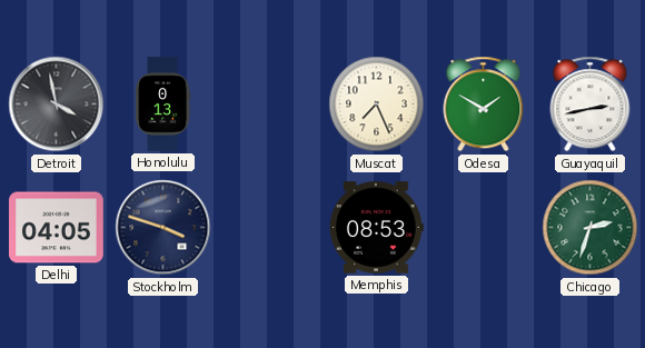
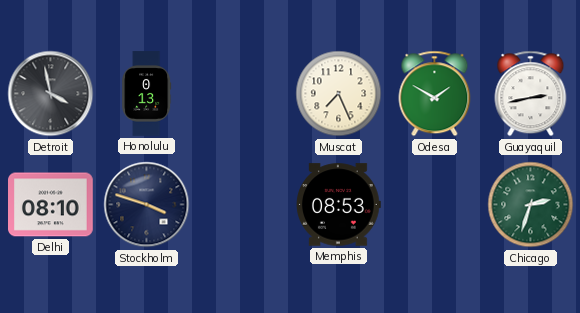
Delhi: 04:05 -> 08:10 (51, 205)
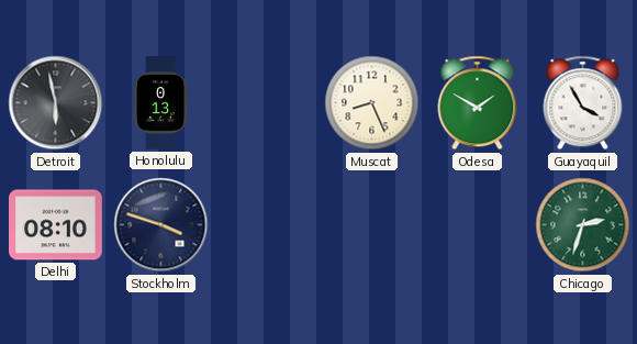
Detroit: 3:58 -> 5:58 (56, 103)
Muscat: 7:26 -> 8:26 (372, 103)
Guayaquil: 2:43 -> 3:55 (583, 103)
Memphis: 08:53 -> none (339, 205)
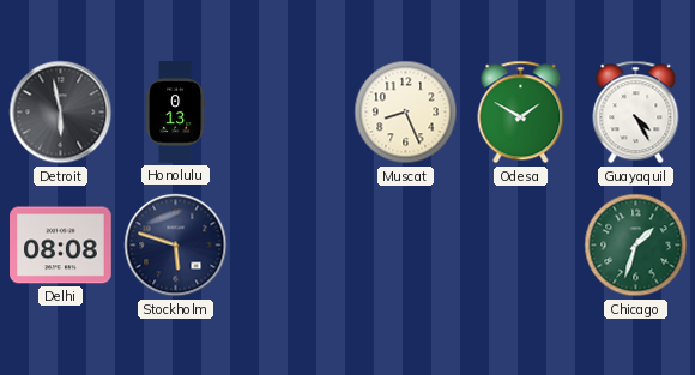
Guayaquil: 3:55 -> 4:25 (636, 113)
Delhi: 08:10 -> 08:08 (61, 246)
Stockholm: 3:48 -> 5:48 (176, 246)
Chicago: 2:33 -> 1:33 (636, 246)
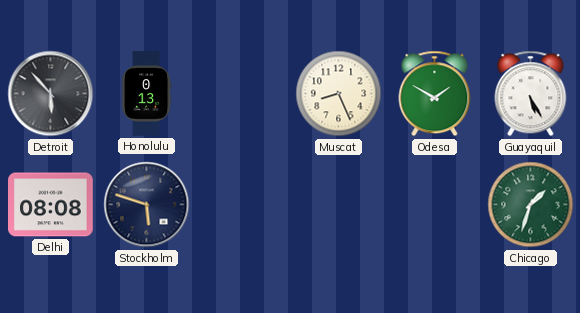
Detroit: 5:58 -> 5:53 (51, 94)
Guayaquil: 4:25 -> 5:25 (531, 94)
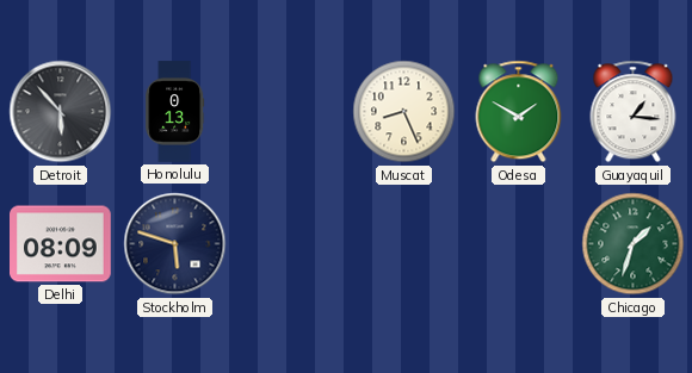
Guayaquil: 5:25 -> 1:16 (634, 112)
Delhi: 08:08 -> 08:09 (61, 244)
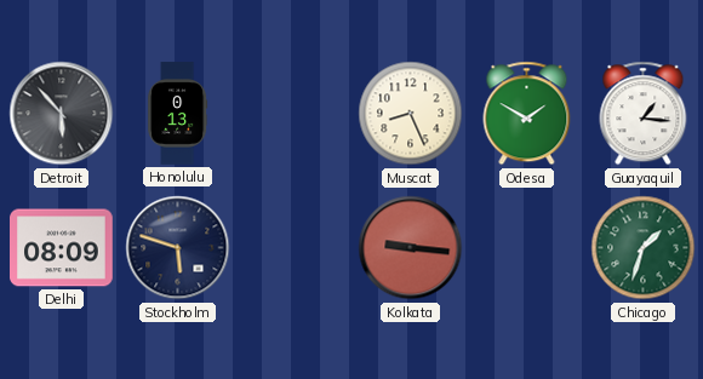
Kolkata: none -> 9:16 (411, 248)
